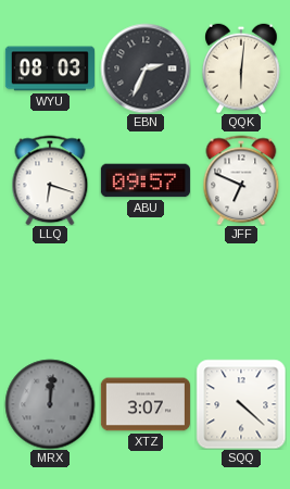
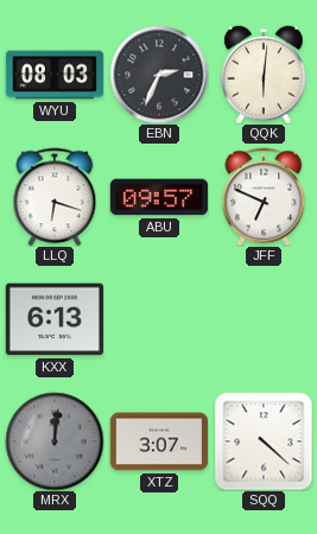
KXX: none -> 6:13 (55, 319)
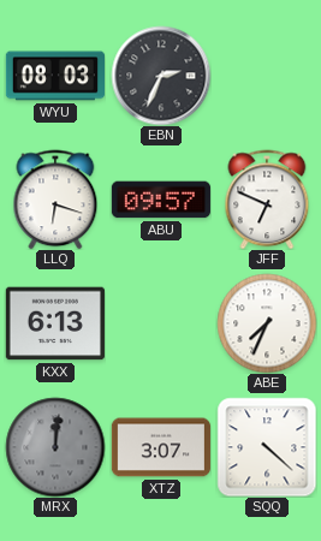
QQK: 6:01 -> none (264, 75)
ABE: none -> 7:34 (267, 323)
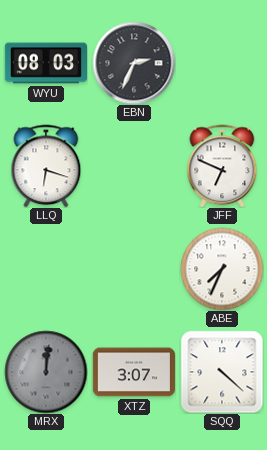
ABU: 09:57 -> none (160, 200)
KXX: 6:13 -> none (55, 323)
